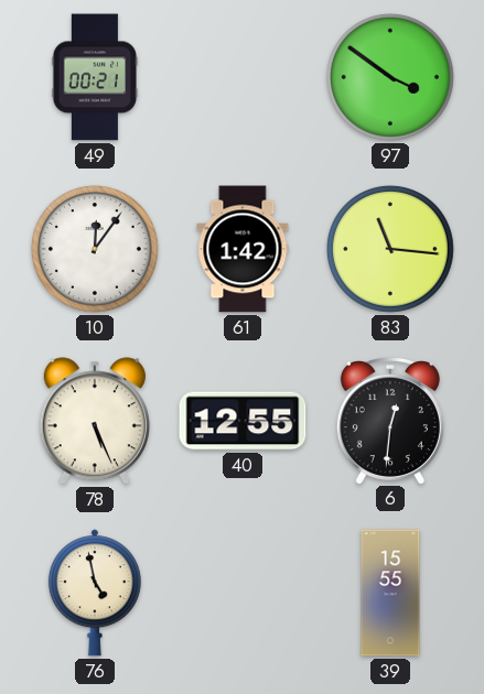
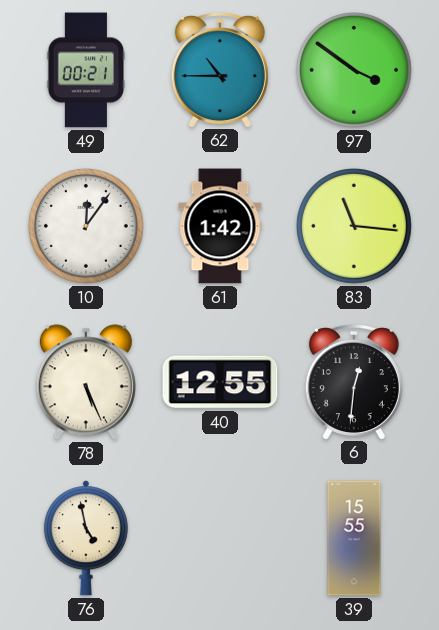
62: none -> 10:45 (220, 70)
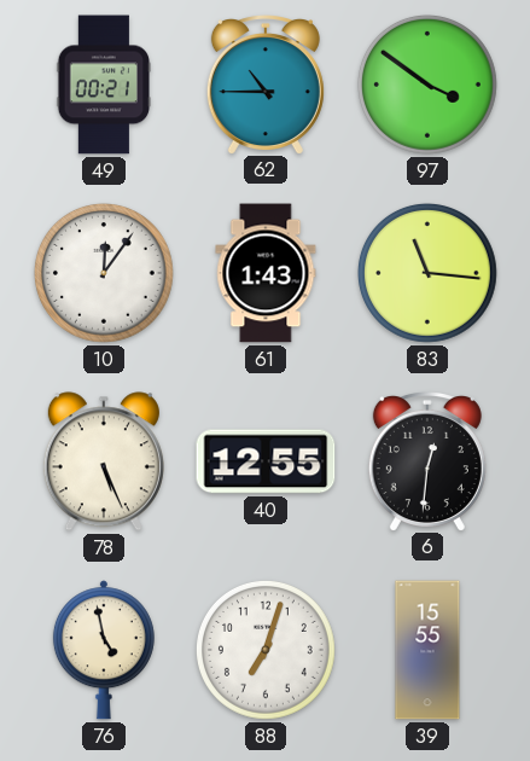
61: 1:42 -> 1:43 (266, 273)
88: none -> 7:03 (266, 650)
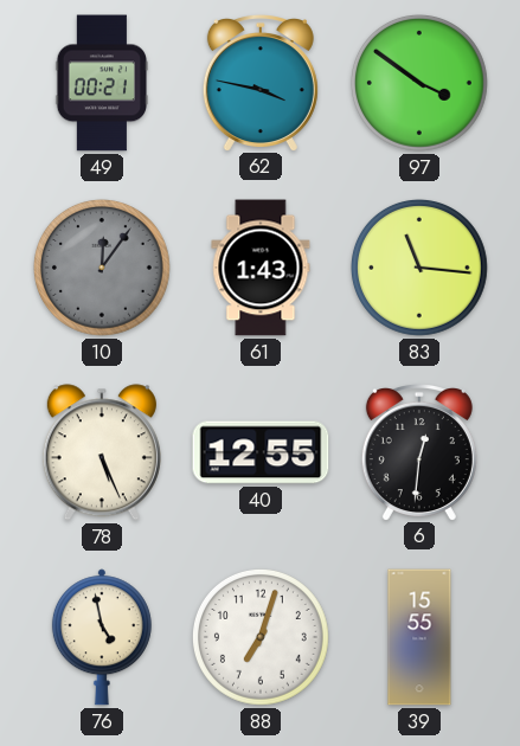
62: 10:45 -> 3:47 (261, 83)
10 dial: white -> grey (102, 268)
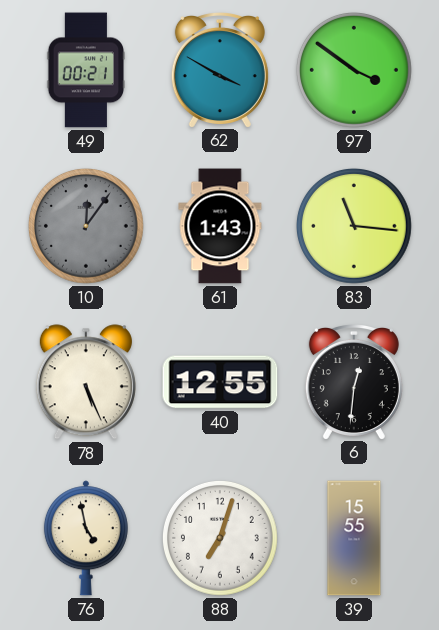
62: 3:47 -> 3:50 (220, 70)
